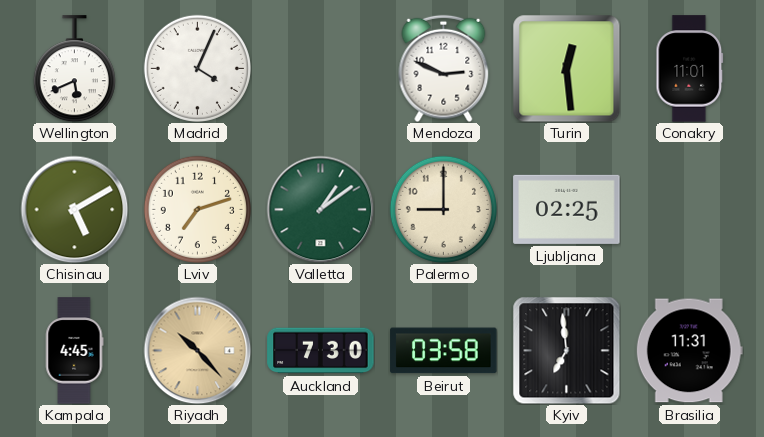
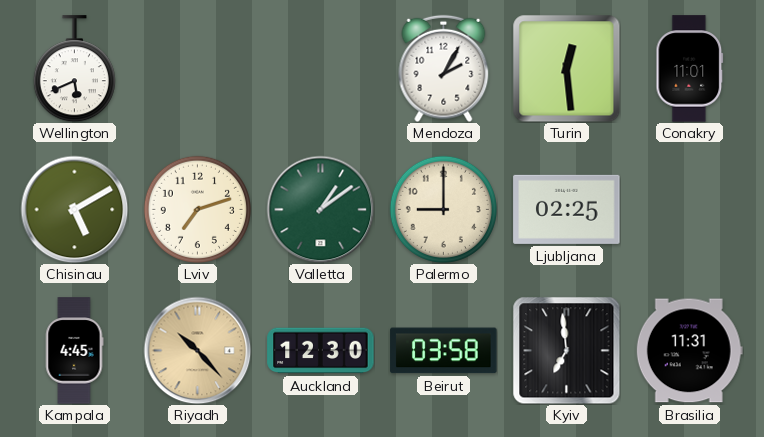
Madrid: 4:04 -> none (197, 68)
Mendoza: 2:49 -> 2:05 (444, 68)
Auckland: 7:30 -> 12:30 (321, 351)
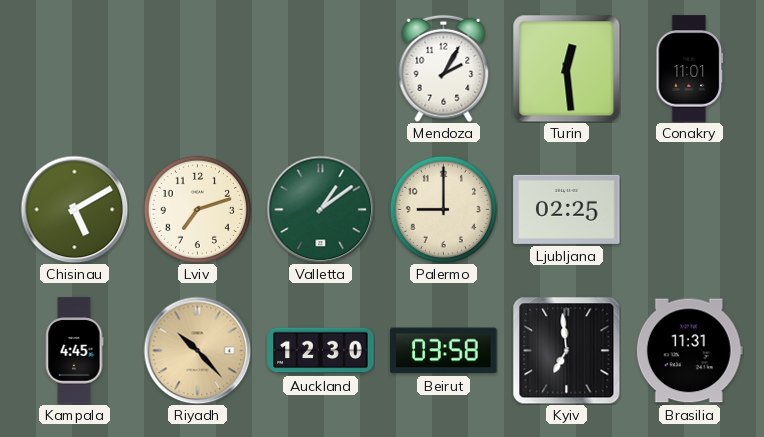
Wellington: 5:41 -> none (74, 69)
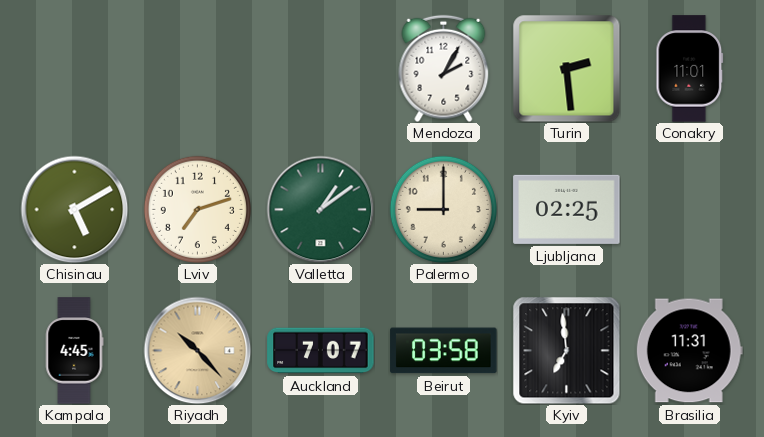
Turin: 12:29 -> 2:29 (566, 68)
Auckland: 12:30 -> 7:07 (321, 351)
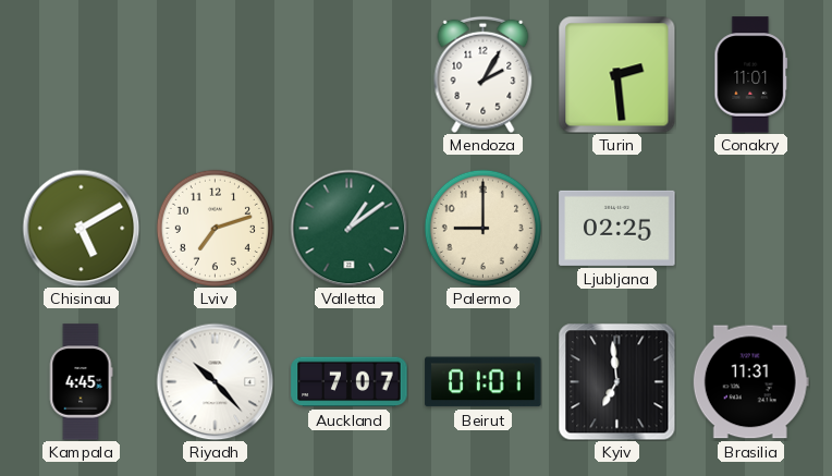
Riyadh dial: champagne -> white (215, 381)
Beirut: 03:58 -> 01:01 (484, 382)
